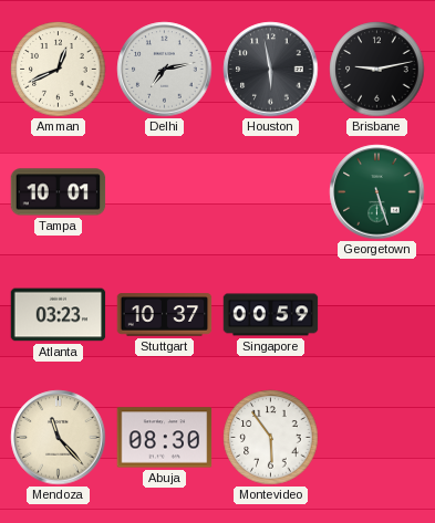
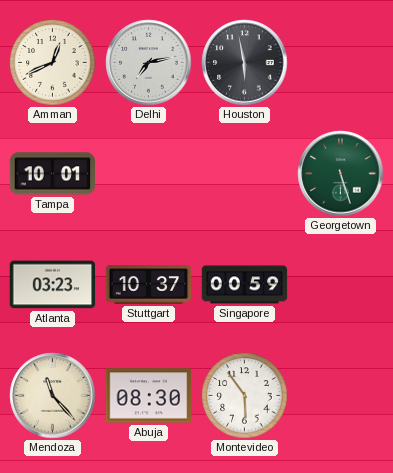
Brisbane: 9:13 -> none (377, 70)
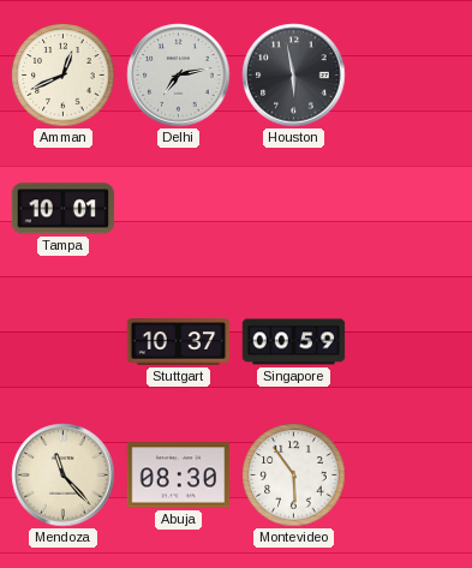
Georgetown: 5:27 -> none (341, 174)
Atlanta: 03:23 -> none (53, 285)
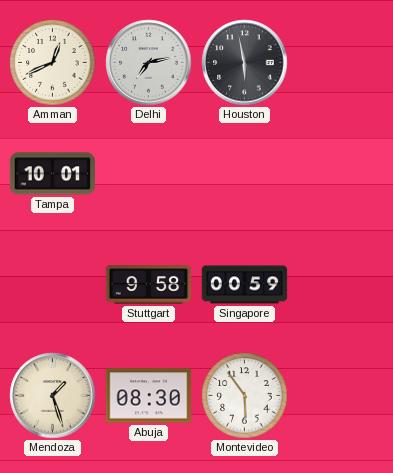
Stuttgart: 10:37 -> 9:58 (149, 285)
Mendoza: 11:23 -> 1:27 (53, 396)
